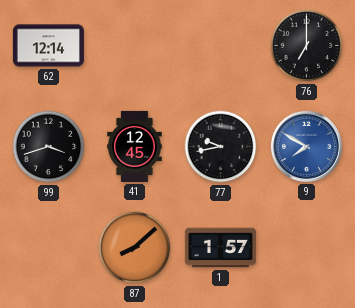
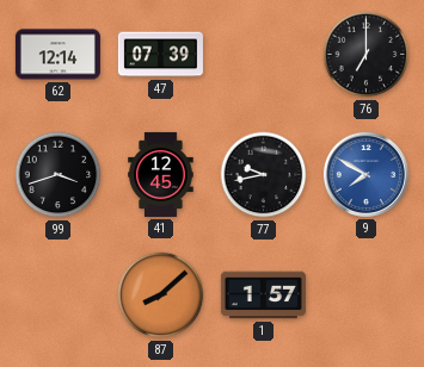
47: none -> 07:39 (160, 55)
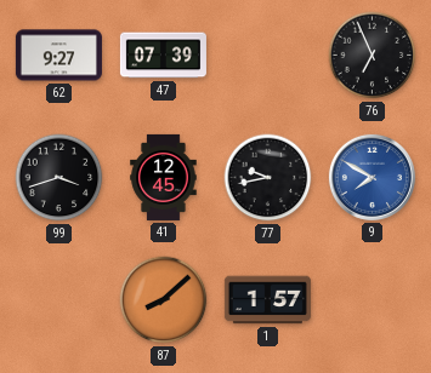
62: 12:14 -> 9:27 (58, 56)
76: 7:00 -> 6:56 (373, 56)
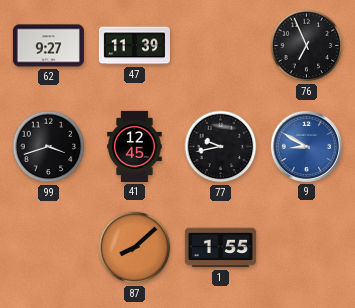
47: 07:39 -> 11:39 (134, 46)
9: 7:50 -> 8:50 (306, 146)
1: 1:57 -> 1:55 (220, 248)
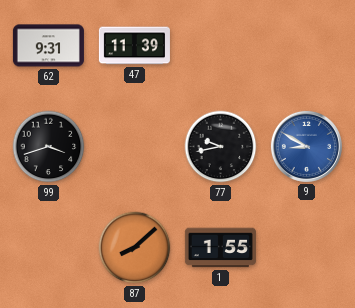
62: 9:27 -> 9:31 (48, 46)
76: 6:56 -> none (307, 46)
41: 12:45 -> none (135, 146)
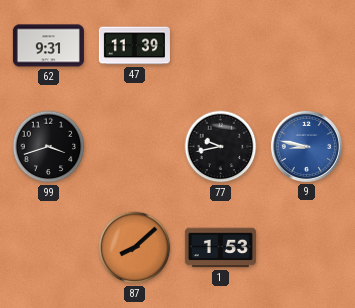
9: 8:50 -> 8:47 (306, 146)
1: 1:55 -> 1:53 (220, 248)
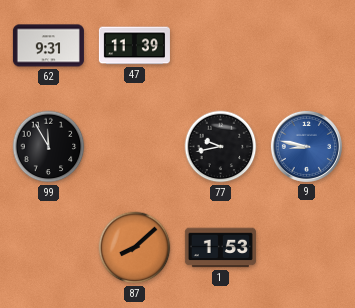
99: 3:42 -> 11:55 (49, 147)
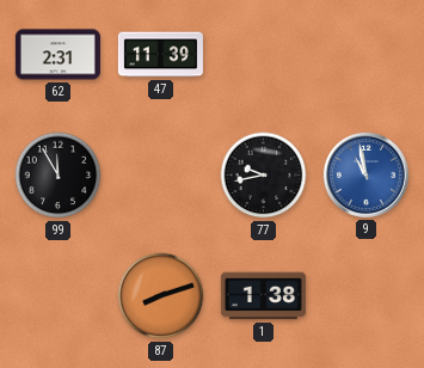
62: 9:31 -> 2:31 (57, 55)
9: 8:47 -> 10:58 (365, 174)
87: 8:08 -> 8:12 (161, 296)
1: 1:53 -> 1:38 (263, 296)
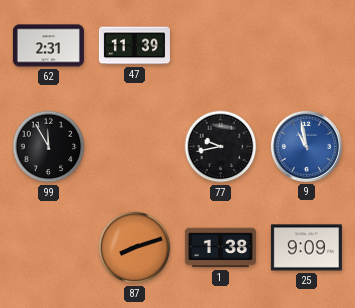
25: none -> 9:09 (306, 248)
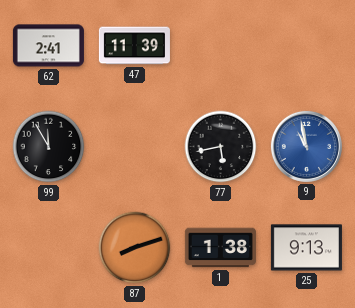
62: 2:31 -> 2:41 (48, 46)
77: 9:43 -> 5:43 (221, 147)
25: 9:09 -> 9:13 (306, 248)
